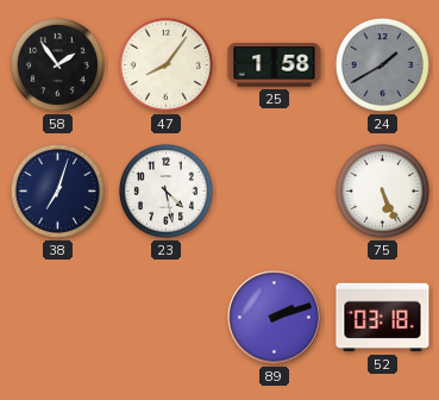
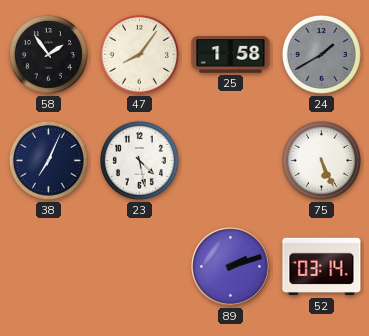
38: 7:03 -> 7:04 (48, 160)
52: 03:18 -> 03:14 (322, 267)
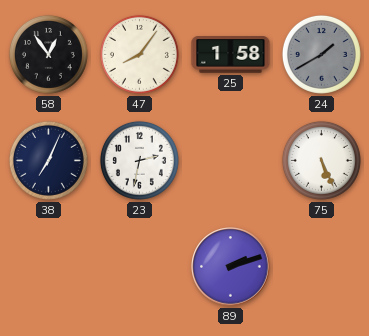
58: 1:54 -> 12:54 (48, 54)
23: 4:28 -> 2:32 (139, 160)
52: 03:14 -> none (322, 267)
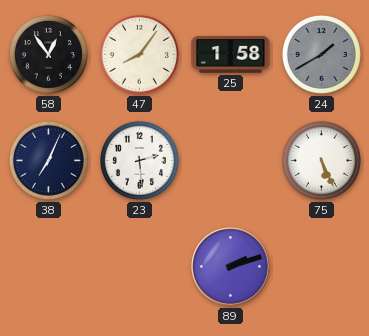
23: 2:32 -> 2:29 (139, 160)
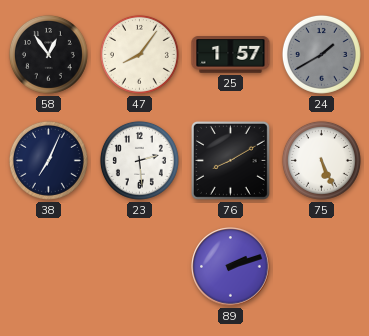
25: 1:58 -> 1:57 (231, 55)
76: none -> 8:10 (230, 160)
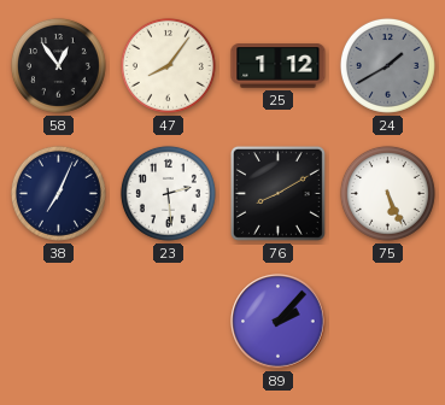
25: 1:57 -> 1:12 (279, 66)
89: 2:12 -> 2:07 (279, 322)
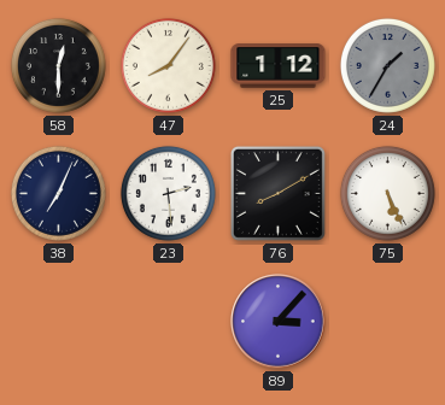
58: 12:54 -> 12:30 (58, 65)
24: 1:40 -> 1:35 (387, 65)
89: 2:07 -> 3:07 (279, 322)
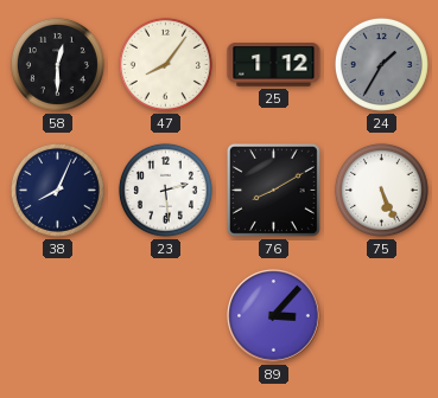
38: 7:04 -> 8:04 (57, 190)
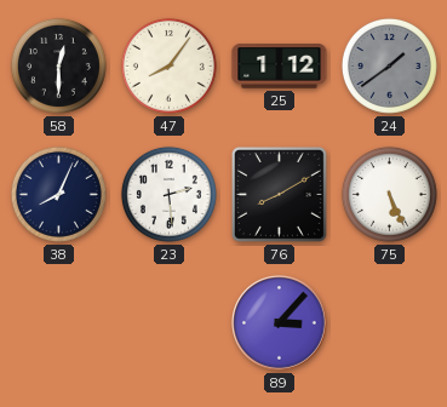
24: 1:35 -> 1:39 (389, 65)
